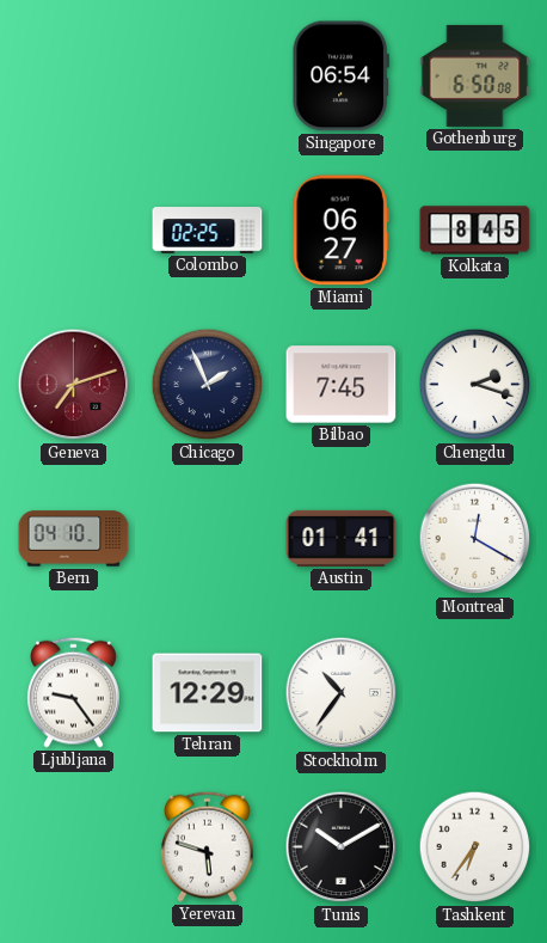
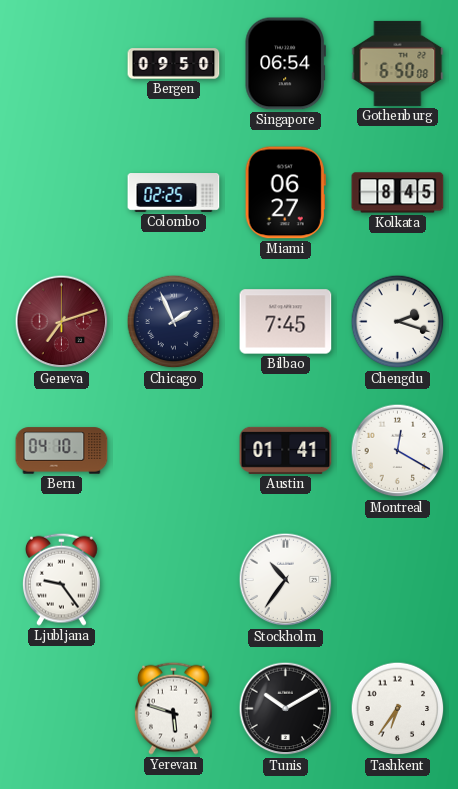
Bergen: none -> 09:50 (174, 64)
Tehran: 12:29 -> none (208, 693)
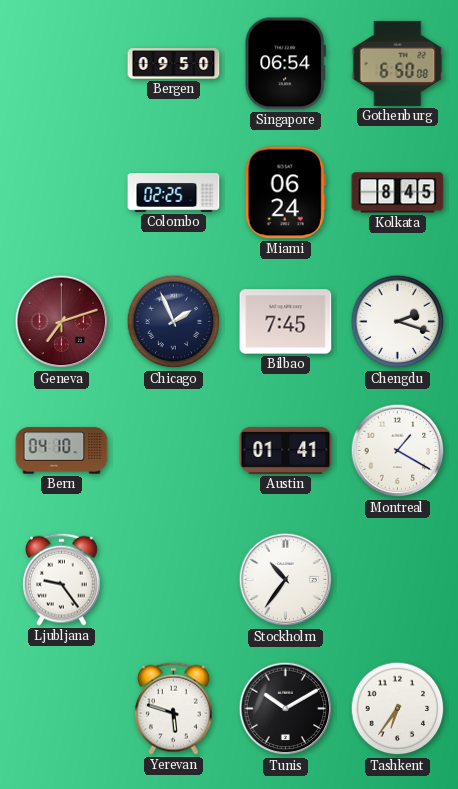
Miami: 06:27 -> 06:24 (285, 193)
Montreal: 12:20 -> 1:20 (398, 451)
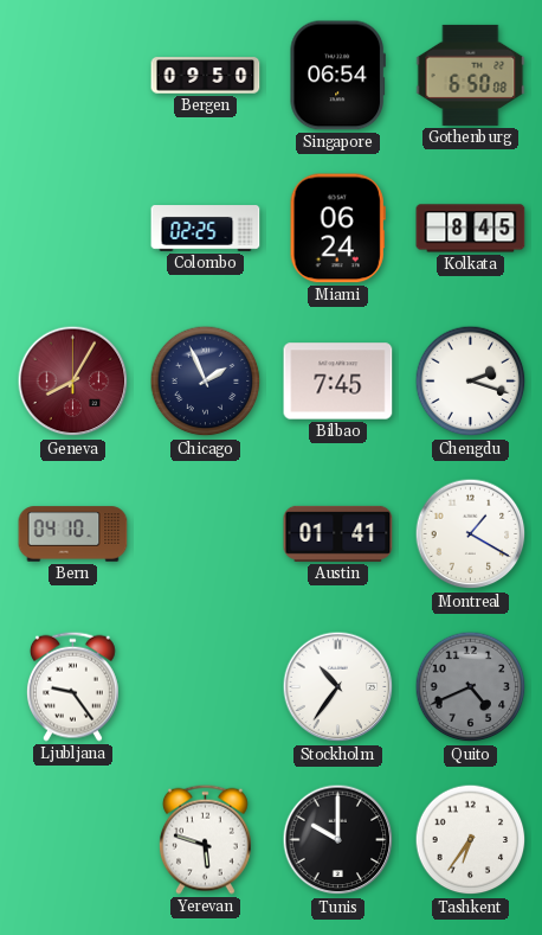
Geneva: 7:12 -> 8:05 (73, 382)
Quito: none -> 4:41 (471, 687)
Tunis: 10:10 -> 10:00 (338, 840)
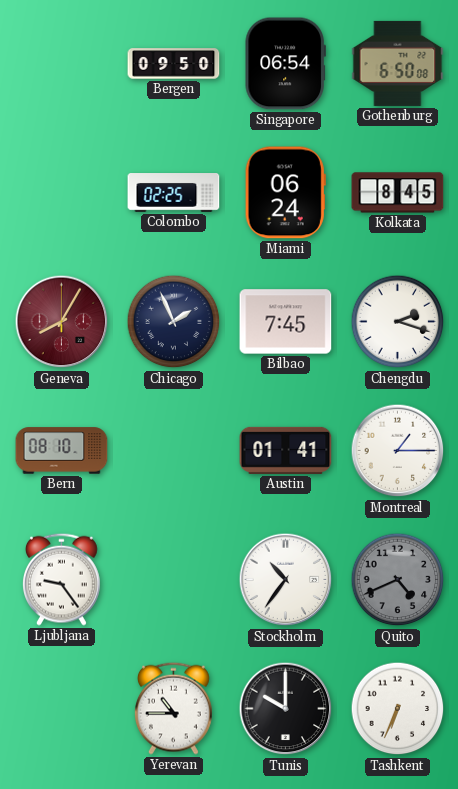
Bern: 04:10 -> 08:10 (62, 451)
Montreal: 1:20 -> 1:15 (398, 451)
Yerevan: 5:48 -> 10:45 (173, 708)
Tashkent: 6:36 -> 6:34 (398, 709)
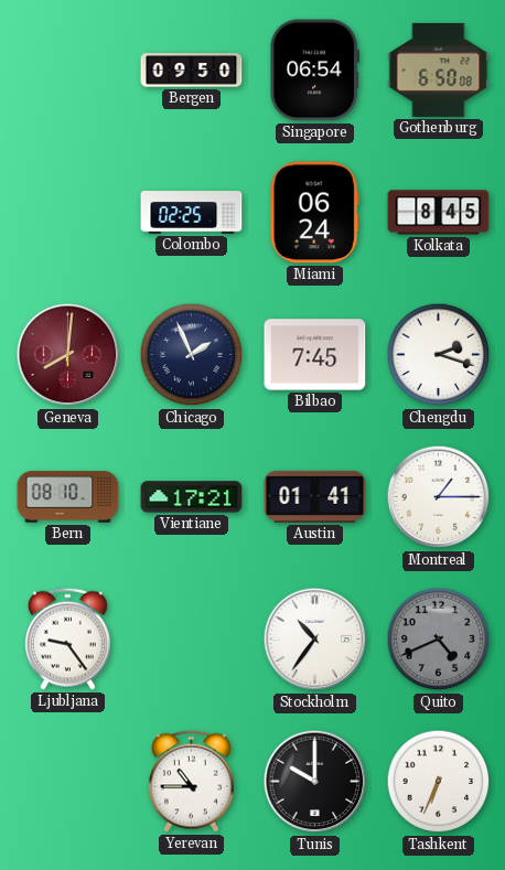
Geneva: 8:05 -> 8:01 (68, 355)
Vientiane: none -> 17:21 (192, 497)
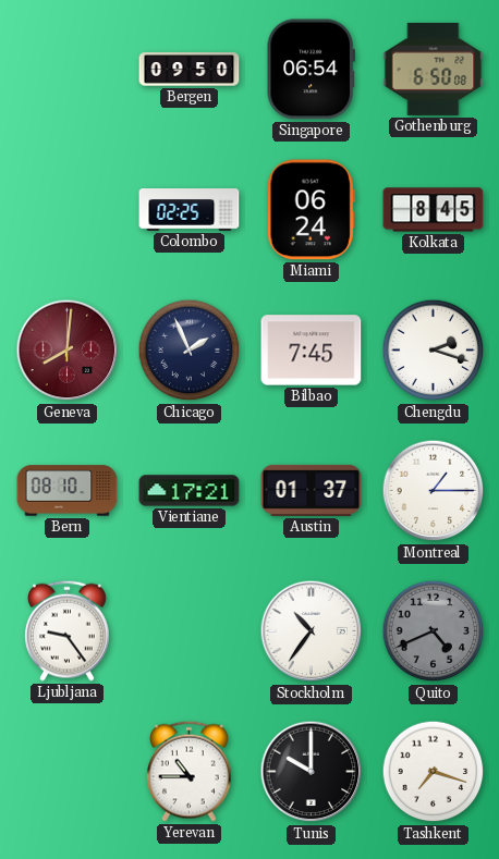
Austin: 01:41 -> 01:37 (312, 490)
Tashkent: 6:34 -> 7:18 (434, 772)
